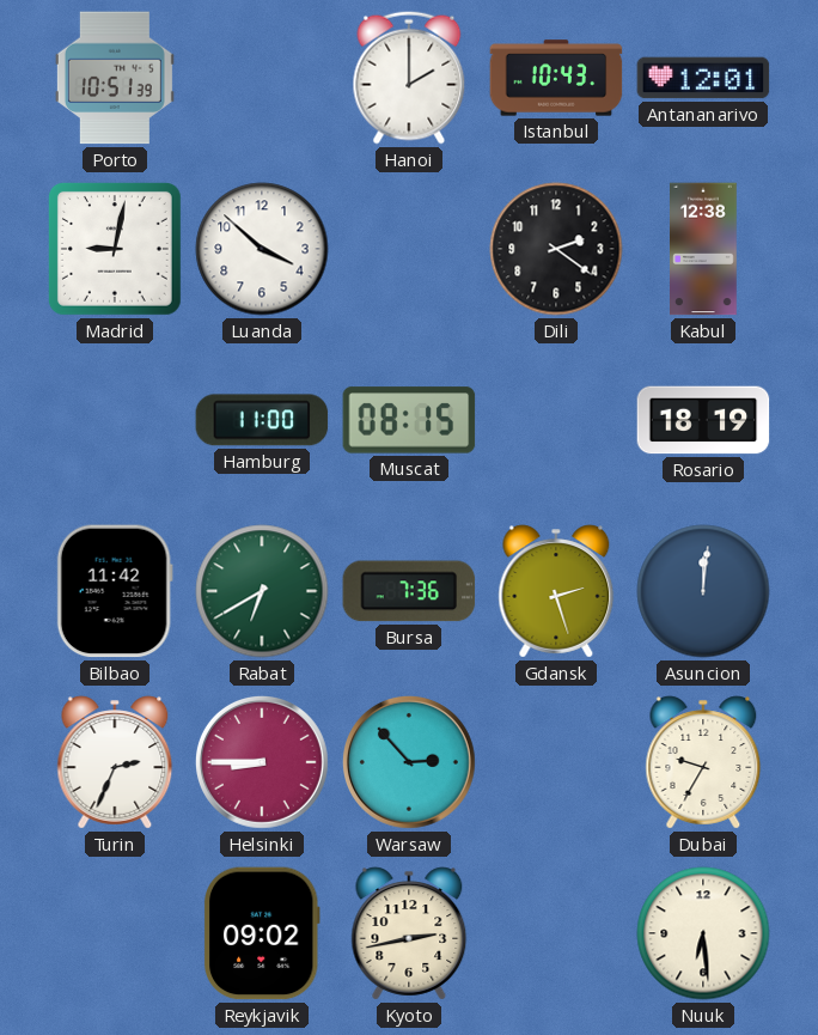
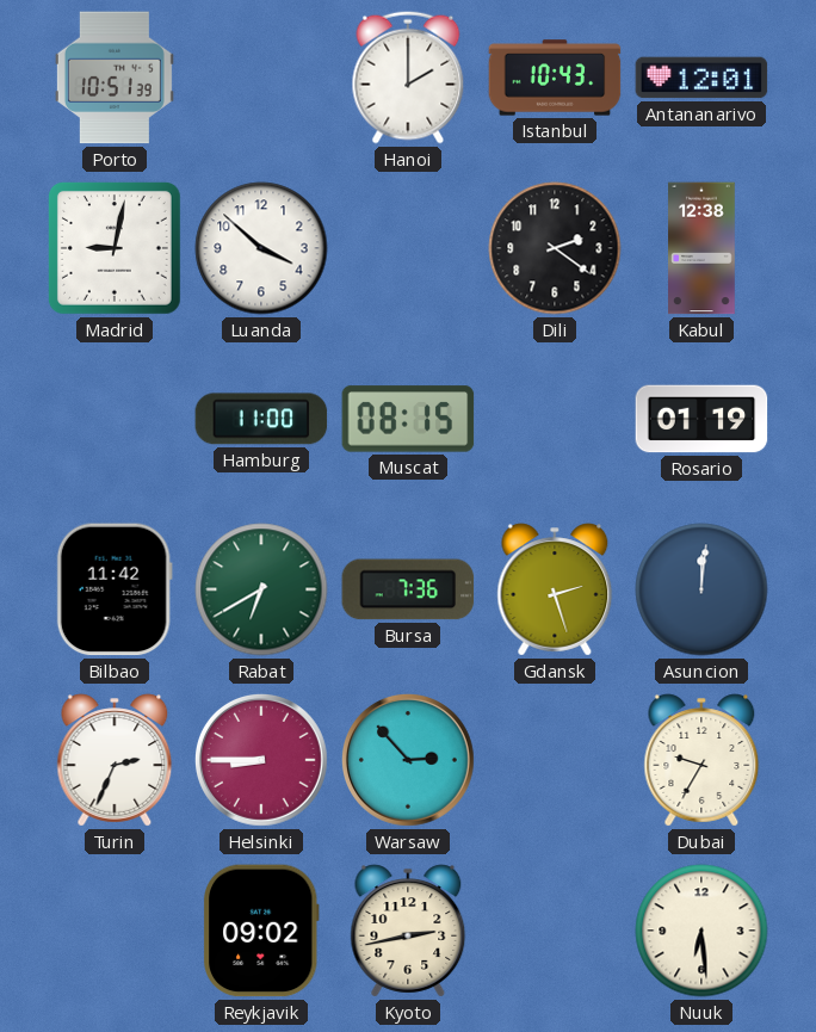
Rosario: 18:19 -> 01:19 (701, 419)
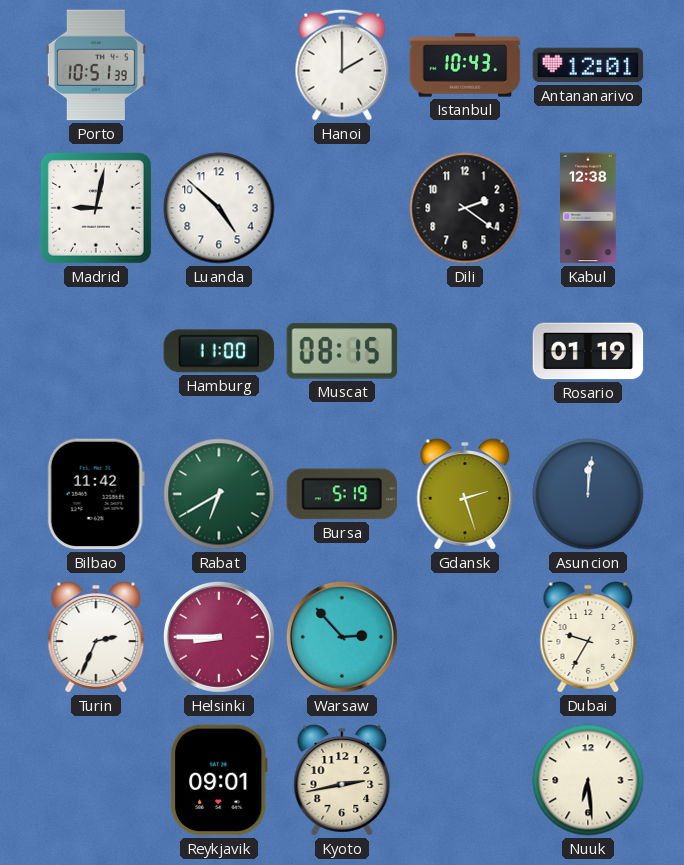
Luanda: 3:52 -> 4:52 (219, 208)
Bursa: 7:36 -> 5:19 (342, 494)
Reykjavik: 09:02 -> 09:01 (219, 780)
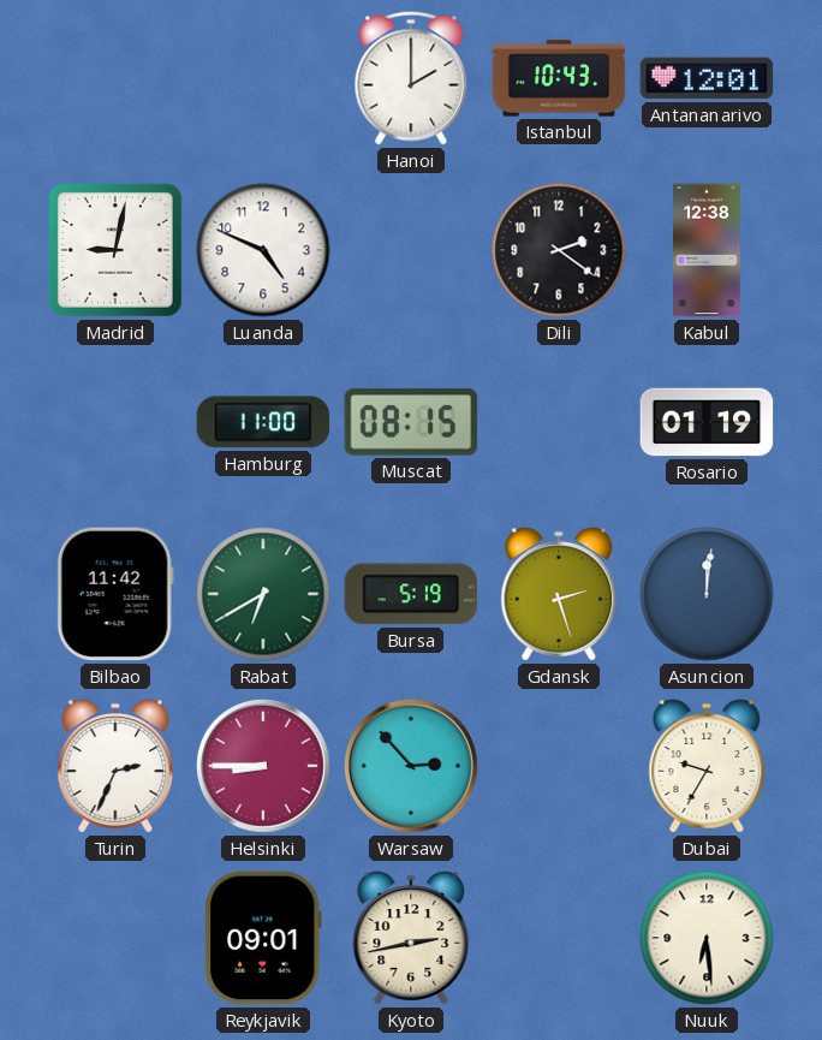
Porto: 10:51 -> none (96, 65)
Luanda: 4:52 -> 4:49 (263, 250)
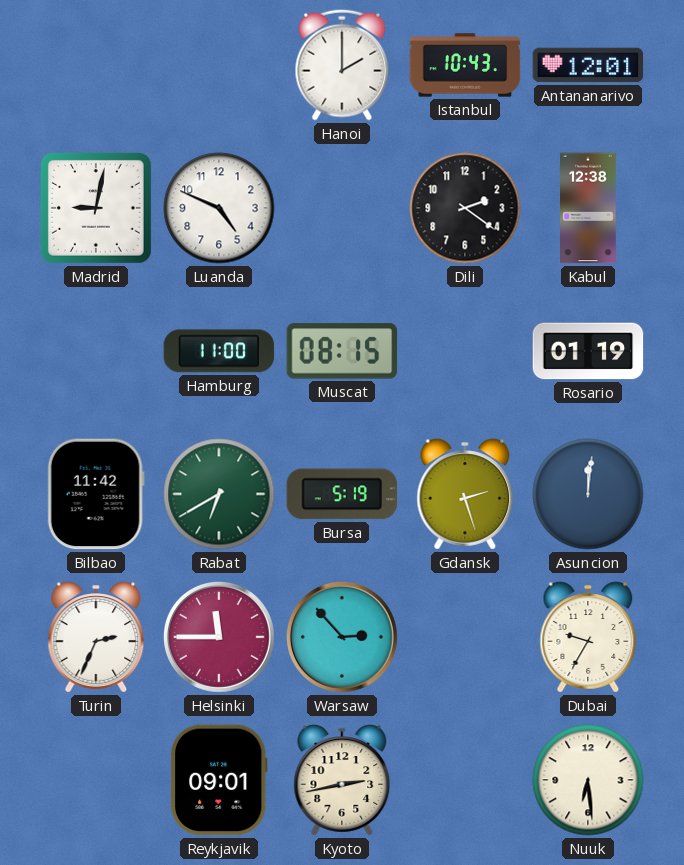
Helsinki: 8:45 -> 11:45 (219, 637)
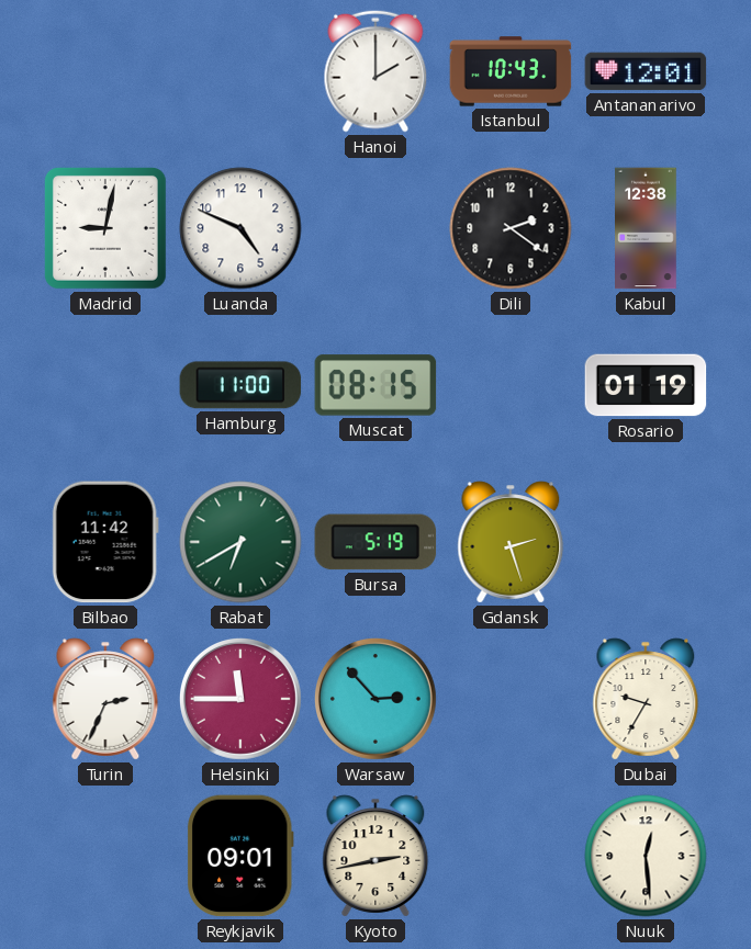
Asuncion: 12:01 -> none (588, 494)
Nuuk: 6:29 -> 12:29 (646, 856)
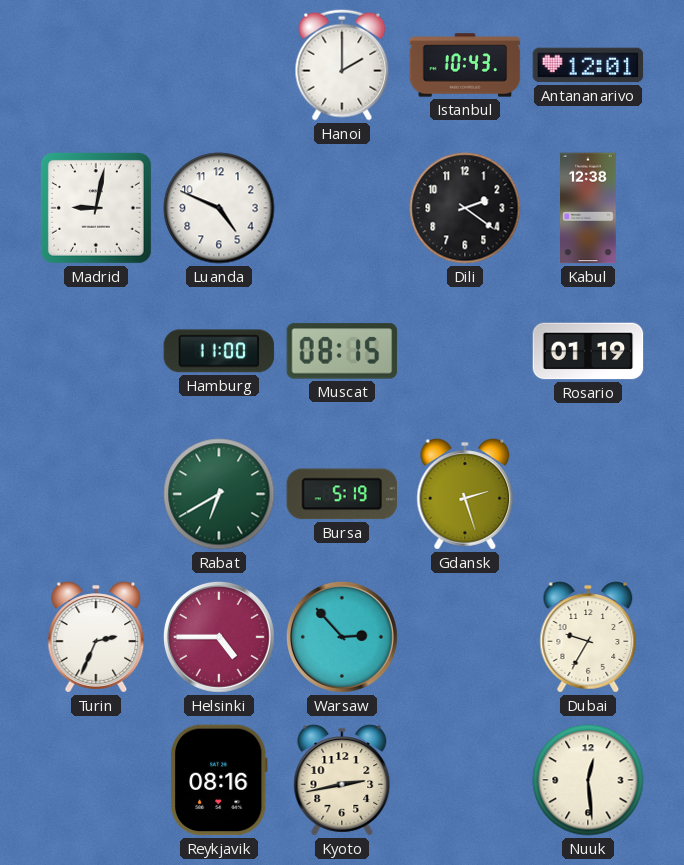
Bilbao: 11:42 -> none (105, 542)
Helsinki: 11:45 -> 4:45 (219, 637)
Reykjavik: 09:01 -> 08:16 (219, 780)
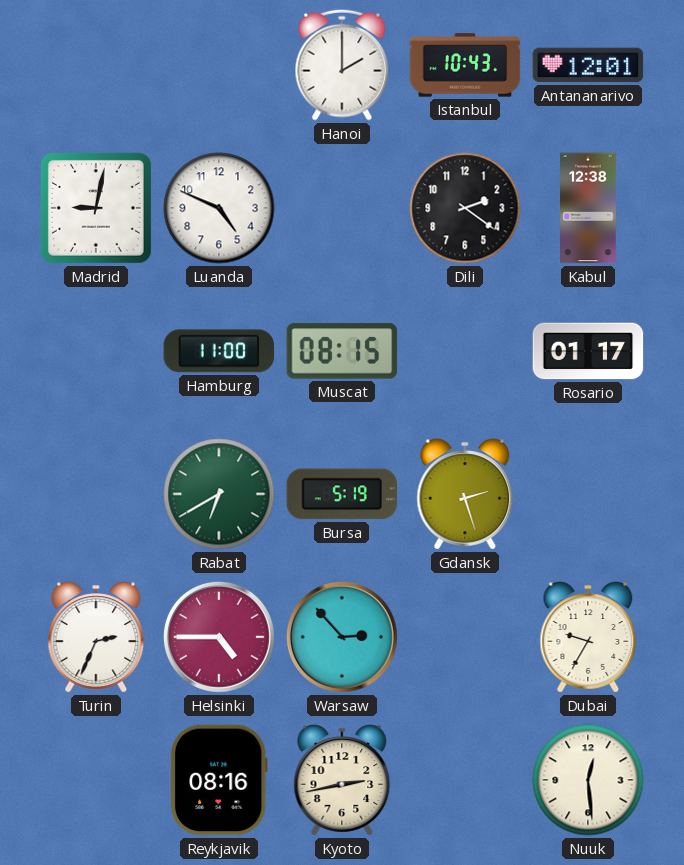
Rosario: 01:19 -> 01:17 (588, 351)
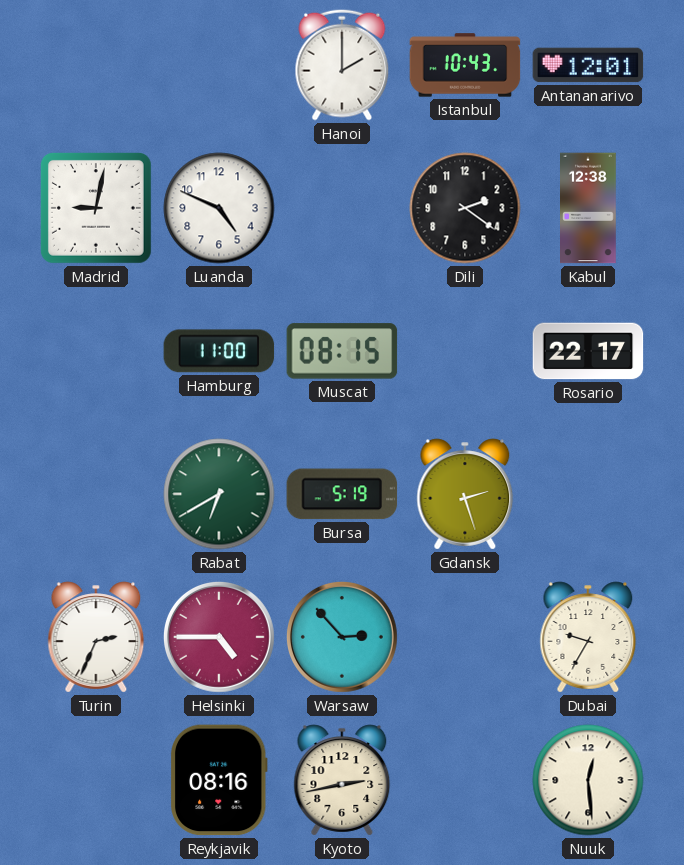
Rosario: 01:17 -> 22:17 (588, 351)
